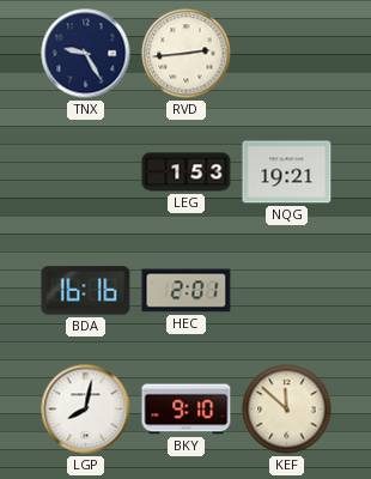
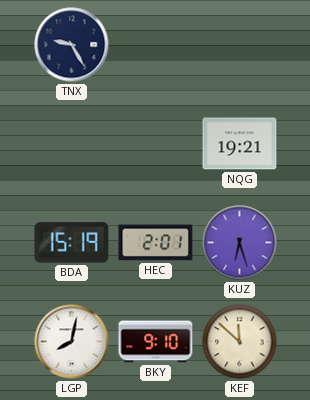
RVD: 2:44 -> none (187, 54)
LEG: 1:53 -> none (187, 172)
BDA: 16:16 -> 15:19 (72, 243)
KUZ: none -> 6:27 (240, 243)
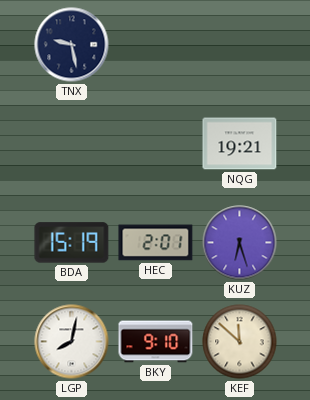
TNX: 9:25 -> 9:28 (72, 45)
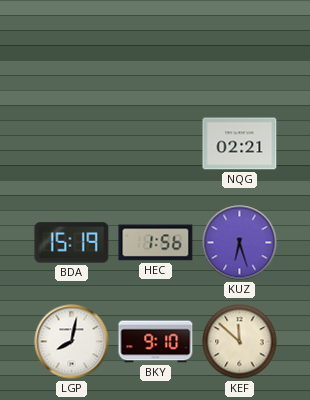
TNX: 9:28 -> none (72, 45)
NQG: 19:21 -> 02:21 (240, 144)
HEC: 2:01 -> 1:56 (156, 243)
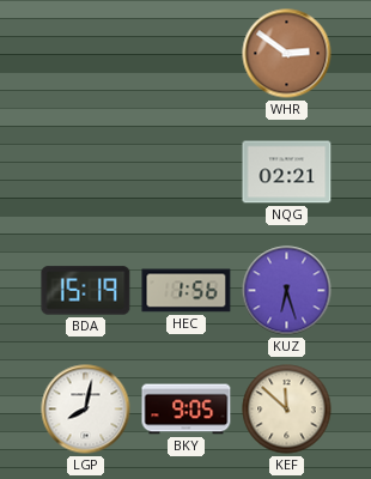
WHR: none -> 2:51 (287, 54)
BKY: 9:10 -> 9:05 (187, 410)
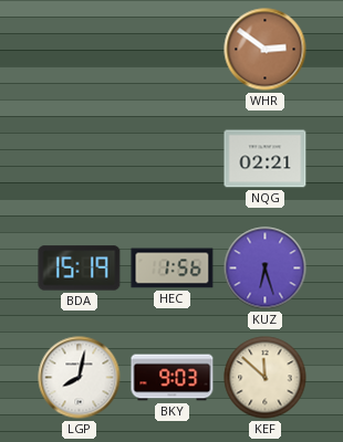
BKY: 9:05 -> 9:03 (173, 378)
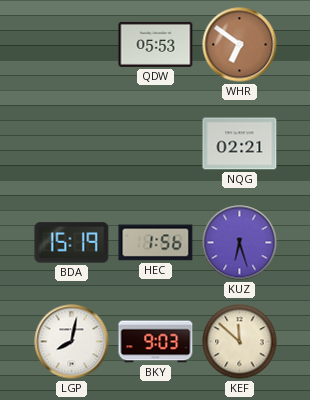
QDW: none -> 05:53 (156, 44)
WHR: 2:51 -> 6:51 (240, 45)
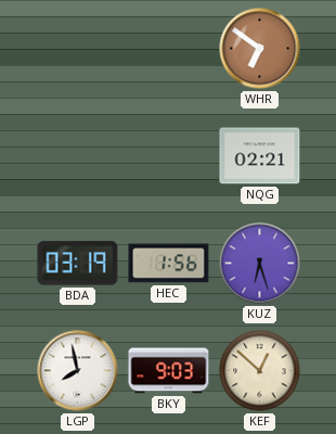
QDW: 05:53 -> none (156, 44)
BDA: 15:19 -> 03:19 (78, 264)
LGP: 8:02 -> 7:58 (78, 371)
KEF: 11:52 -> 12:52 (260, 371)
